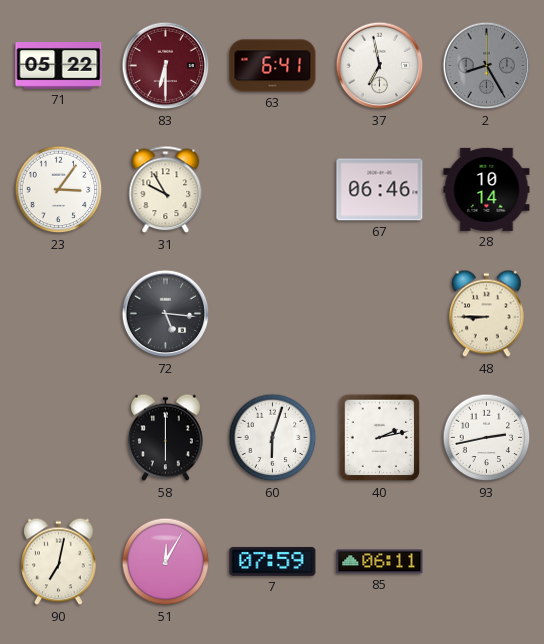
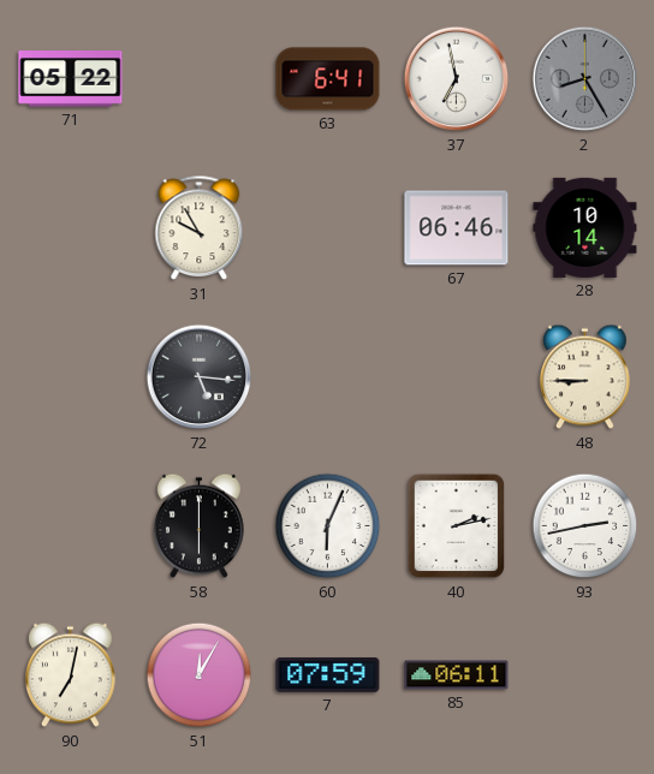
83: 6:30 -> none (166, 66)
23: 3:06 -> none (59, 190)
60: 6:03 -> 6:04 (328, 526)
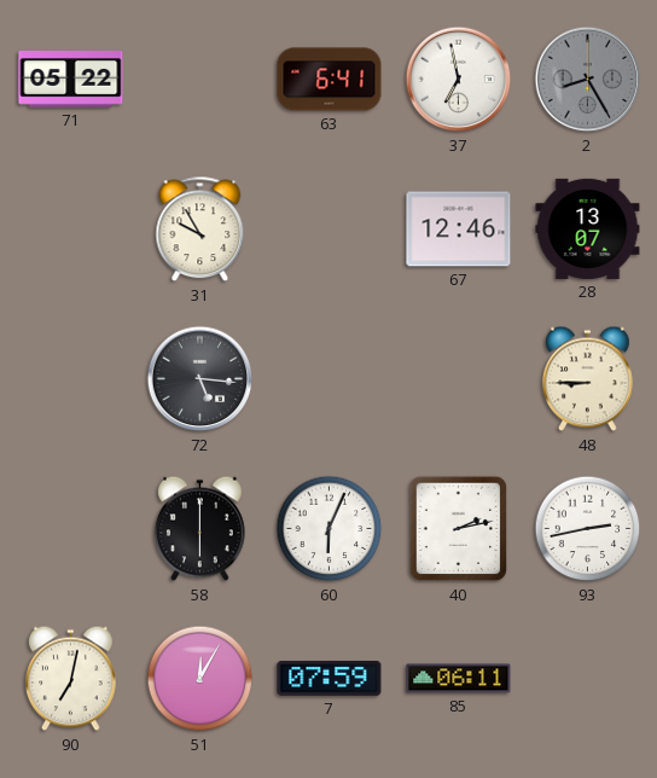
67: 06:46 -> 12:46 (459, 230)
28: 10:14 -> 13:07 (588, 228)
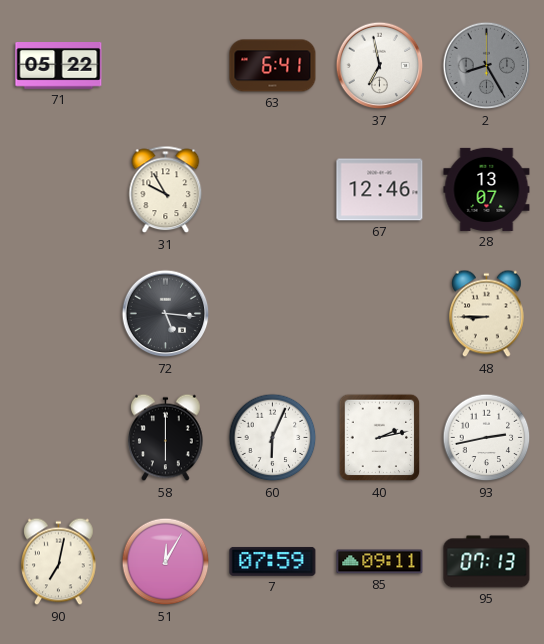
85: 06:11 -> 09:11 (380, 562)
95: none -> 07:13 (487, 562)
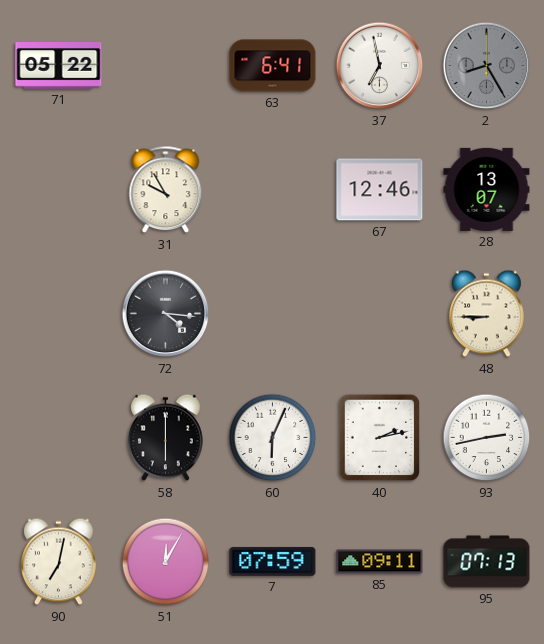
72: 5:16 -> 4:16 (166, 314)
